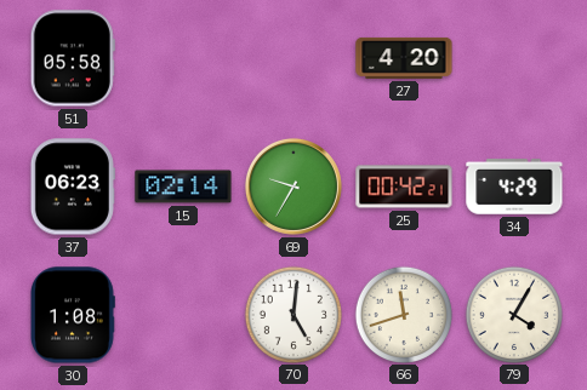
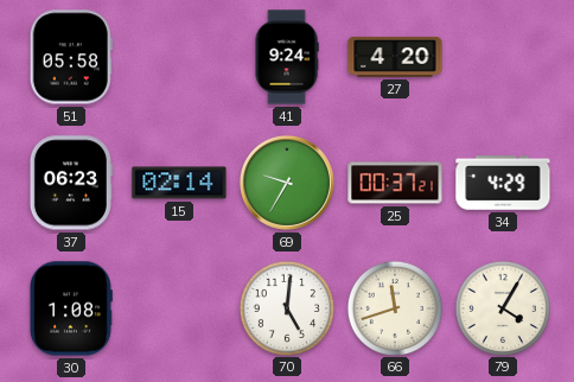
41: none -> 9:24 (287, 57)
25: 00:42 -> 00:37 (395, 183)
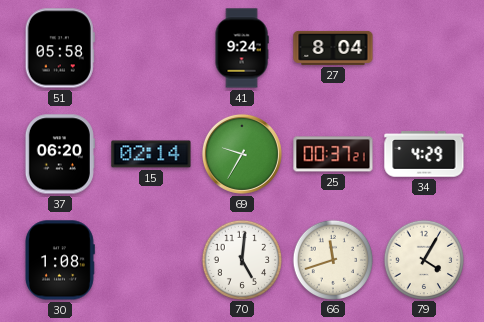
27: 4:20 -> 8:04 (333, 48)
37: 06:23 -> 06:20 (60, 154)
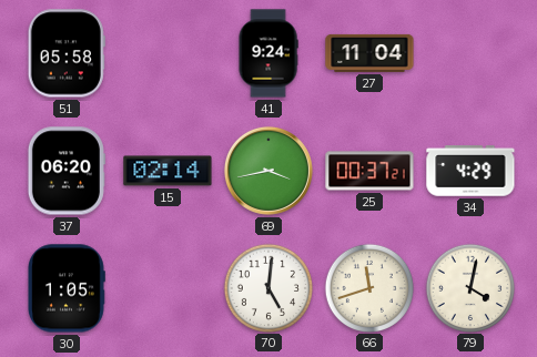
27: 8:04 -> 11:04 (369, 53)
69: 9:35 -> 3:43 (268, 171)
30: 1:08 -> 1:05 (67, 288)
79: 4:05 -> 4:02 (469, 287)
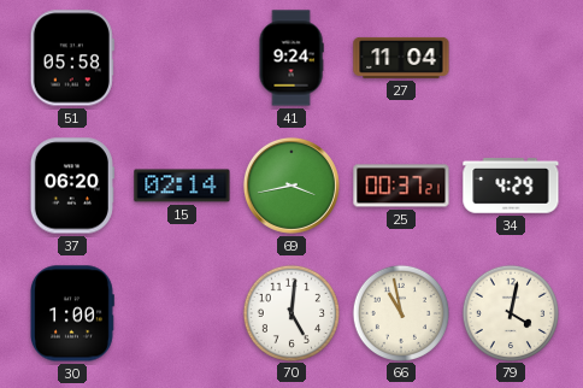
30: 1:05 -> 1:00 (72, 313)
66: 11:42 -> 10:58 (400, 312)
